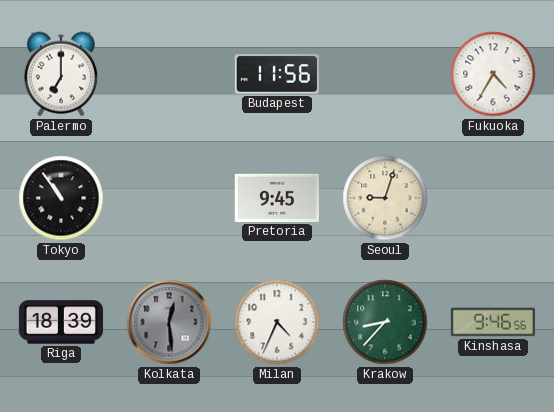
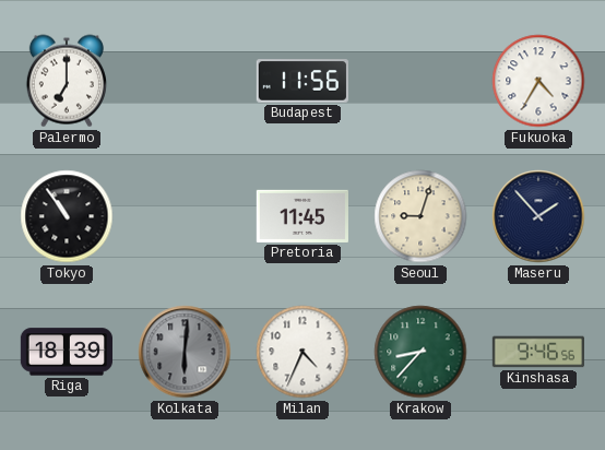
Pretoria: 9:45 -> 11:45 (302, 216)
Maseru: none -> 1:53 (538, 216)
Kolkata: 12:29 -> 6:01 (185, 352)
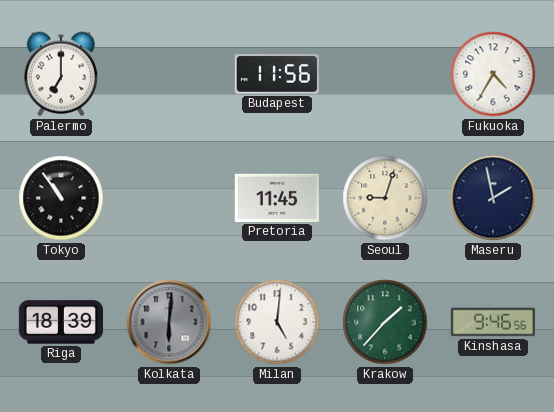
Maseru: 1:53 -> 1:58 (493, 198)
Milan: 4:34 -> 5:01 (277, 322)
Krakow: 8:37 -> 1:37 (385, 322)
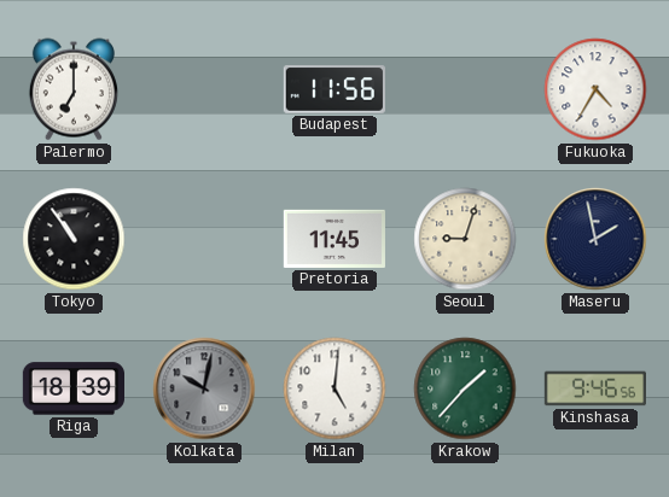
Kolkata: 6:01 -> 10:02 (204, 388)
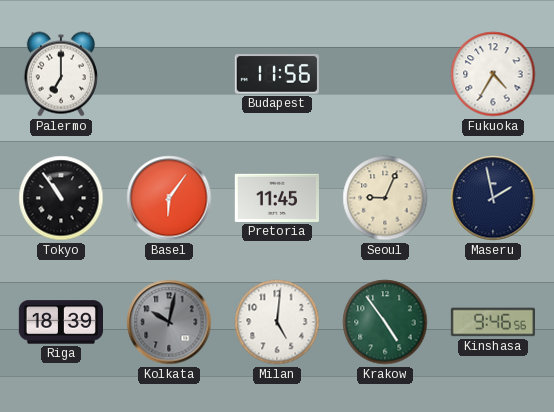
Basel: none -> 6:06 (169, 198)
Seoul: 9:03 -> 9:04 (385, 198)
Krakow: 1:37 -> 4:54 (385, 322)
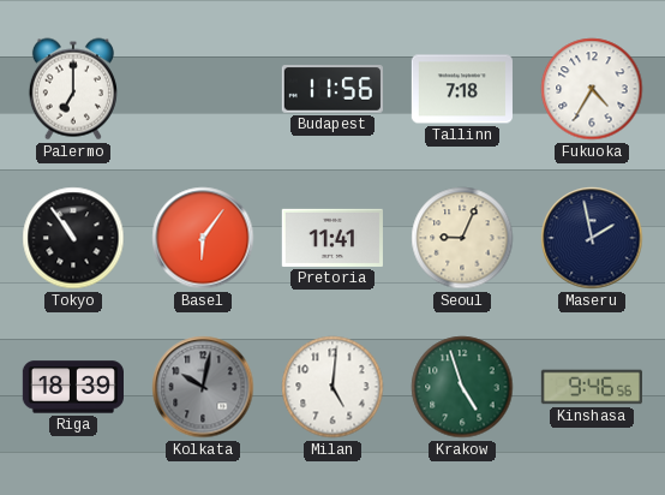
Tallinn: none -> 7:18 (461, 89)
Pretoria: 11:45 -> 11:41 (332, 238)
Krakow: 4:54 -> 4:57 (462, 387)
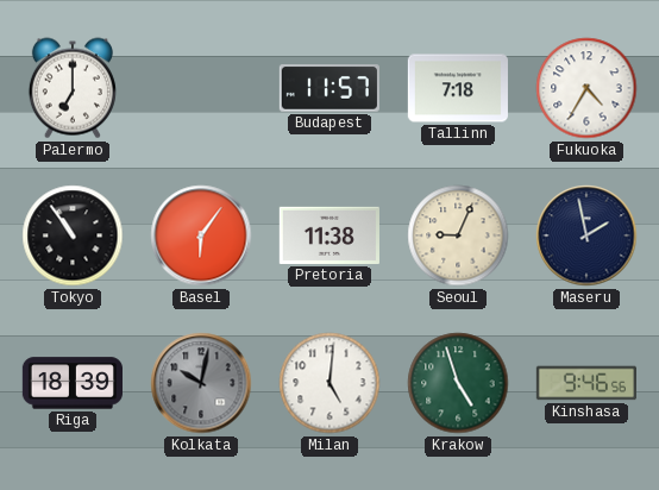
Budapest: 11:56 -> 11:57 (329, 88)
Pretoria: 11:41 -> 11:38 (329, 235)
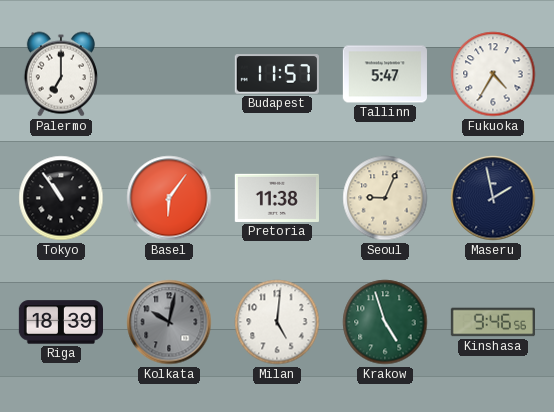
Tallinn: 7:18 -> 5:47 (384, 74)
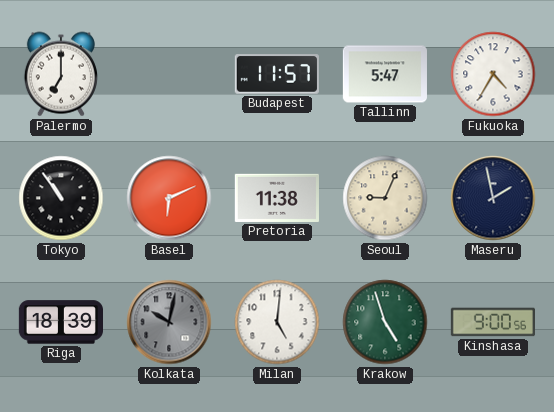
Basel: 6:06 -> 6:11 (169, 198)
Kinshasa: 9:46 -> 9:00 (492, 322)
